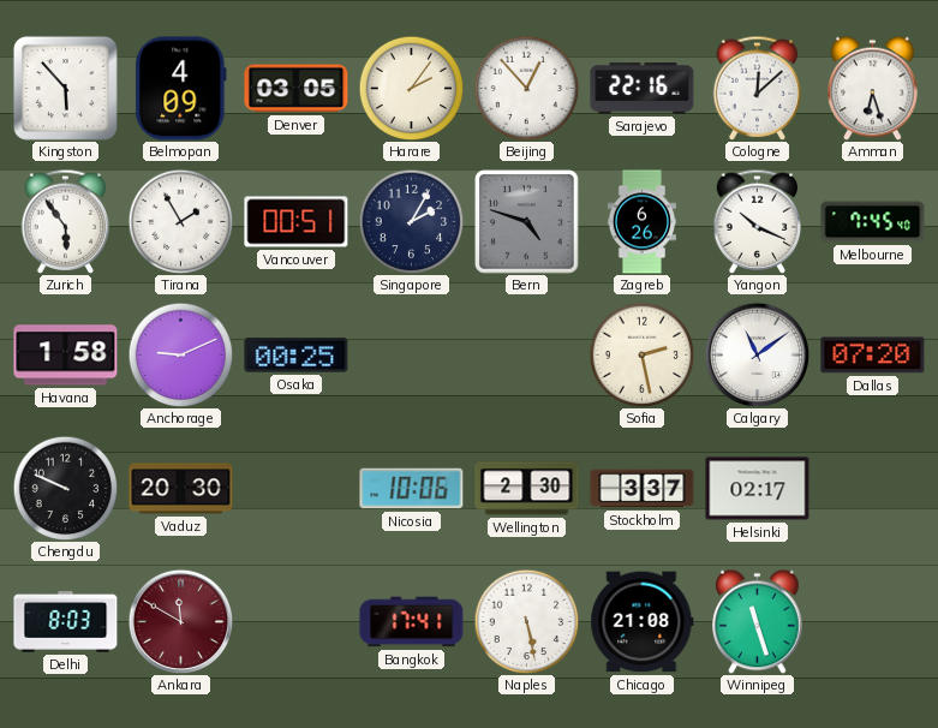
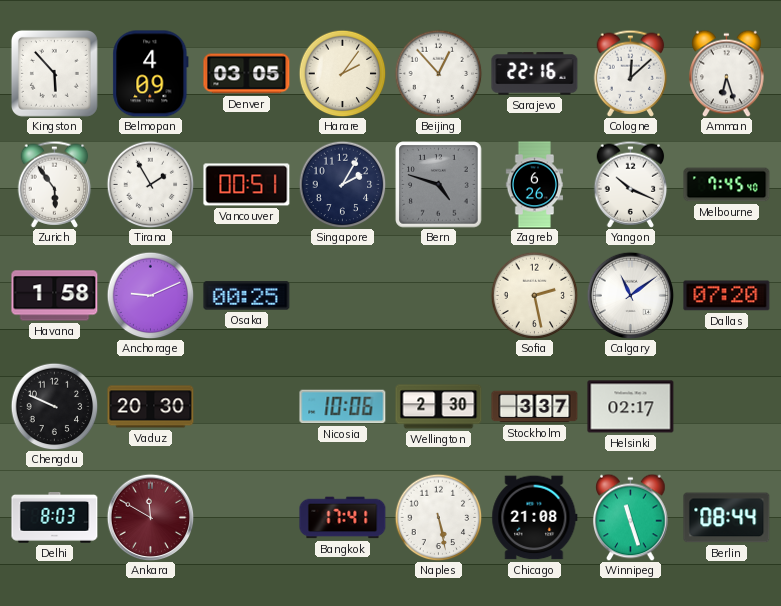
Berlin: none -> 08:44 (727, 518)
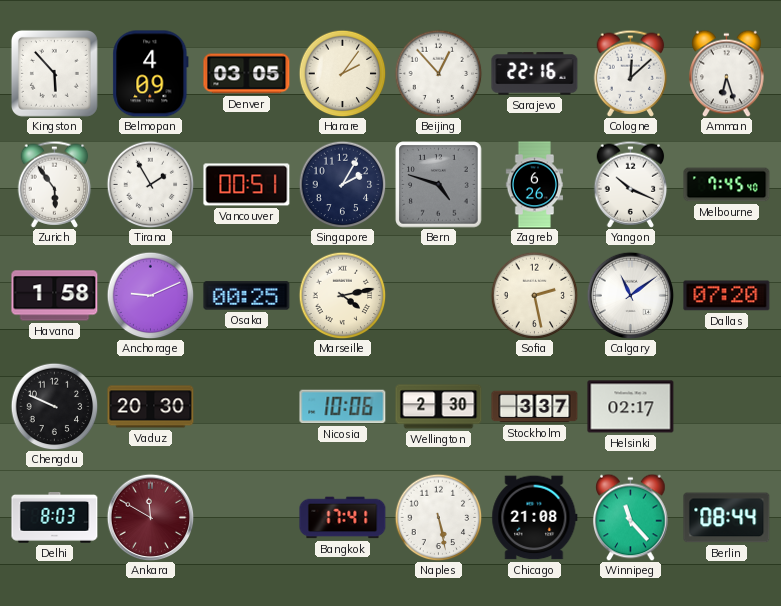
Marseille: none -> 4:13 (342, 295)
Winnipeg: 11:27 -> 11:23 (631, 517)
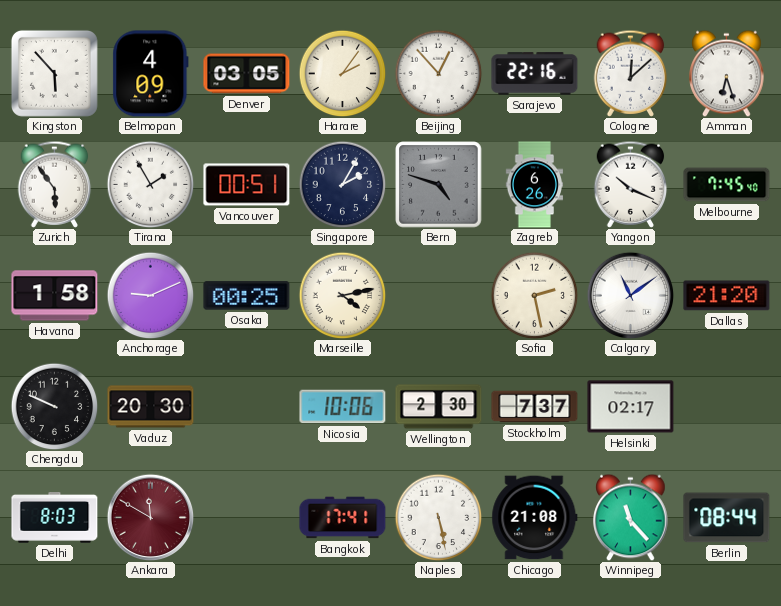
Dallas: 07:20 -> 21:20 (727, 296)
Stockholm: 3:37 -> 7:37 (535, 407)
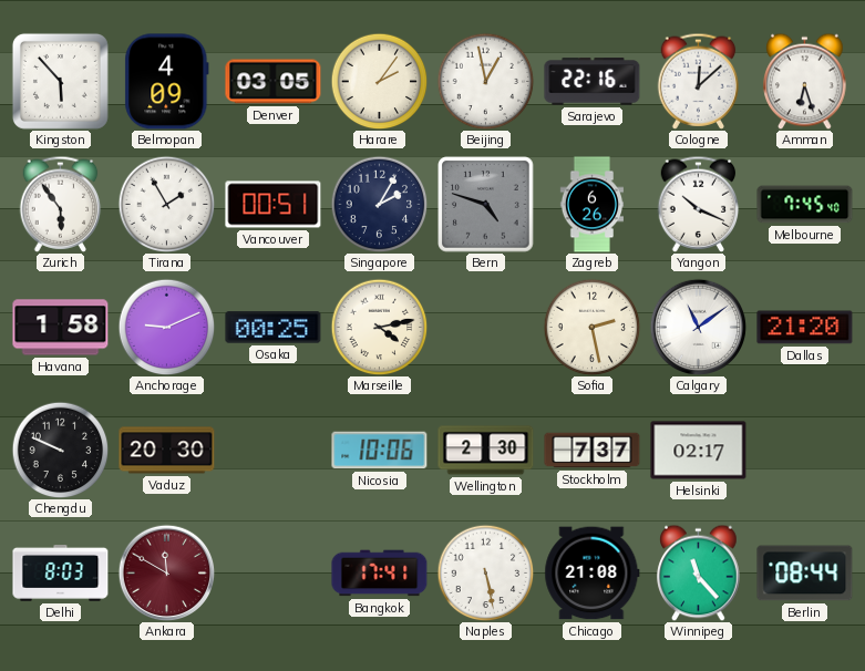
Beijing: 12:53 -> 12:58 (485, 81)
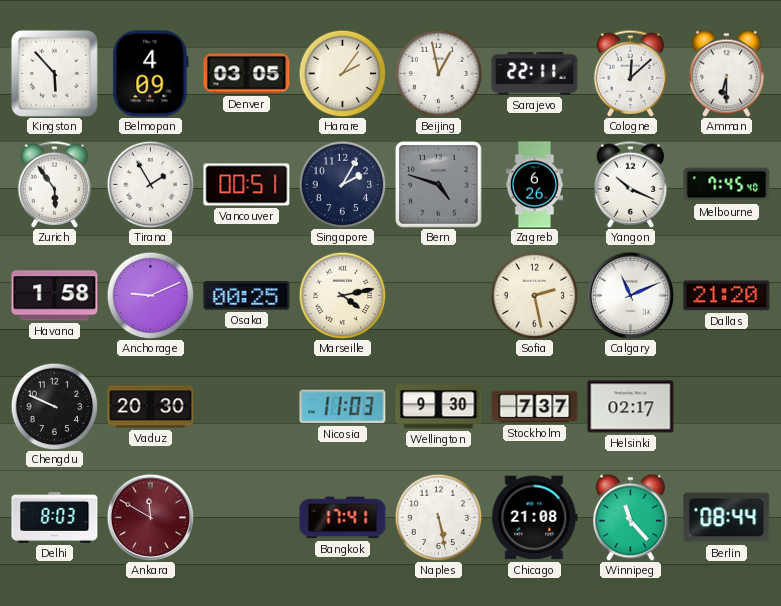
Sarajevo: 22:16 -> 22:11 (535, 74)
Amman: 6:27 -> 6:30 (727, 73)
Calgary: 11:09 -> 11:11 (630, 295)
Nicosia: 10:06 -> 11:03 (343, 407)
Wellington: 2:30 -> 9:30 (439, 407)
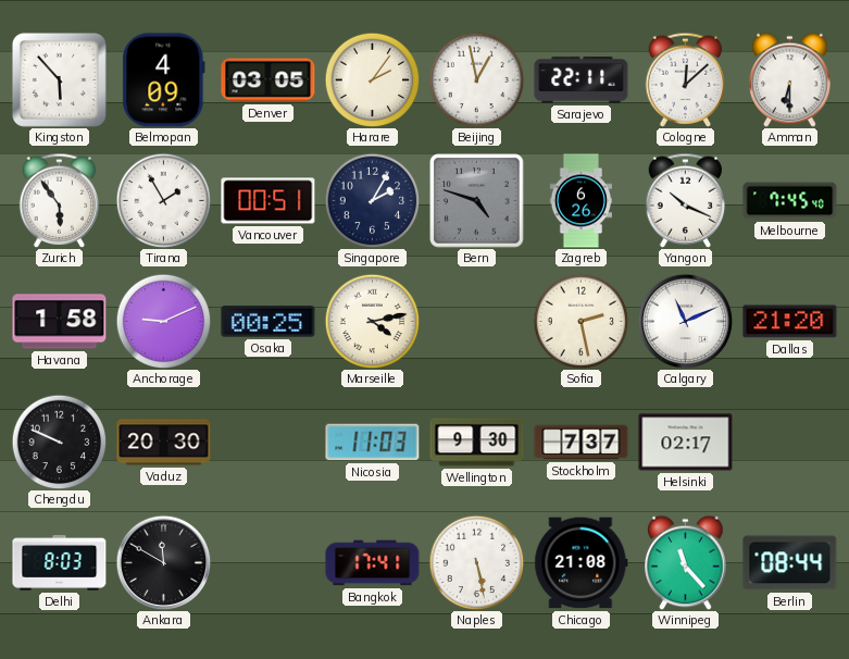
Ankara dial: burgundy -> black (163, 562)
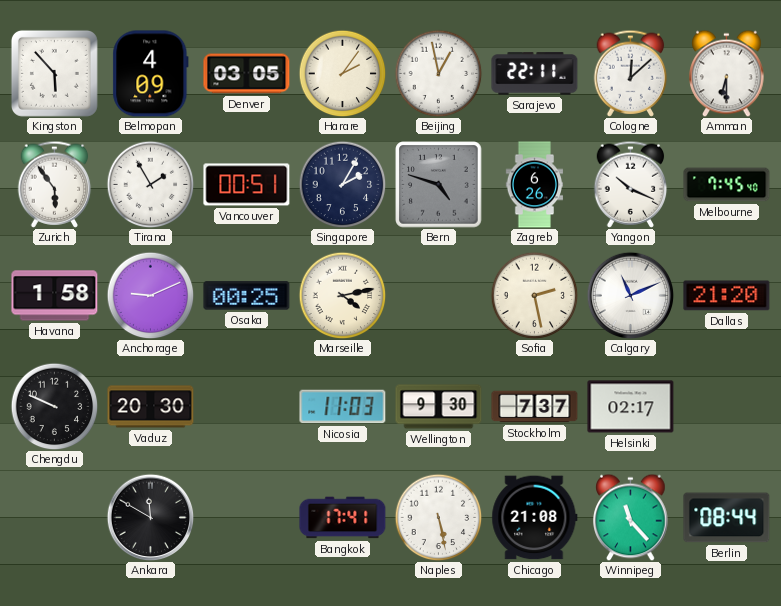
Delhi: 8:03 -> none (60, 563)
